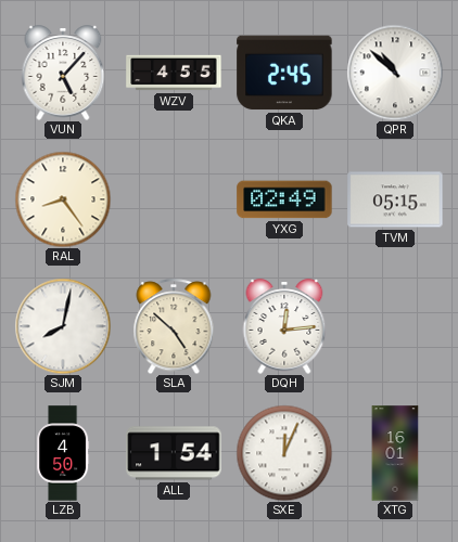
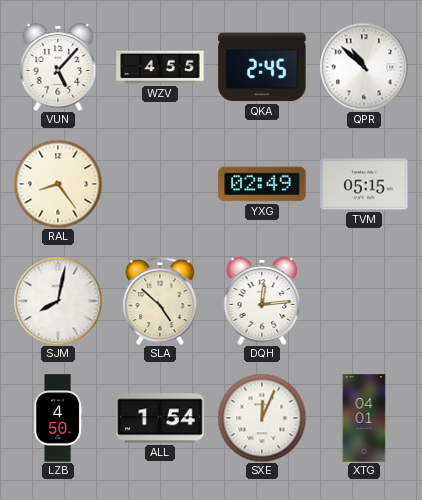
XTG: 16:01 -> 04:01 (364, 418)
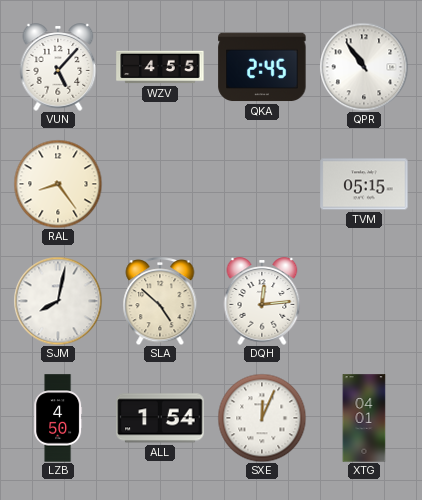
QPR: 10:52 -> 10:54 (364, 67)
YXG: 02:49 -> none (262, 184)
